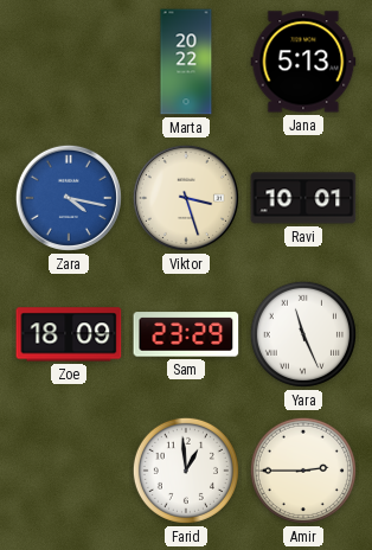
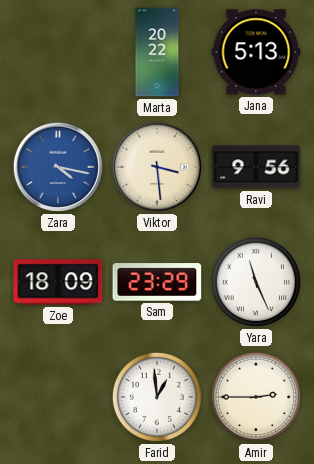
Viktor: 3:27 -> 3:29 (157, 167)
Ravi: 10:01 -> 9:56 (256, 167)
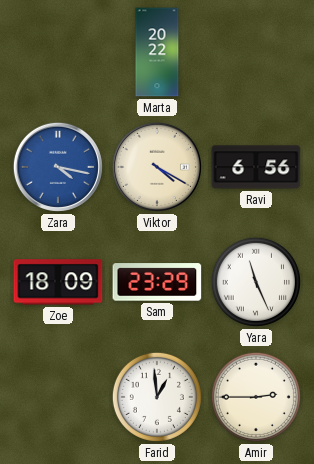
Jana: 5:13 -> none (256, 52)
Viktor: 3:29 -> 4:20 (157, 167)
Ravi: 9:56 -> 6:56 (256, 167)
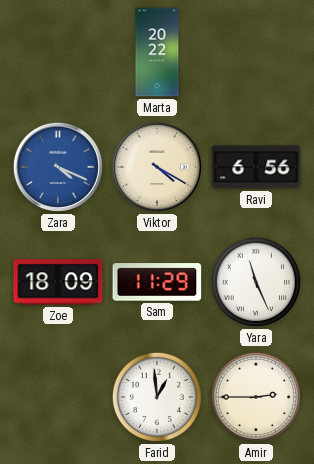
Zara: 4:17 -> 4:19 (58, 167)
Sam: 23:29 -> 11:29 (157, 282)
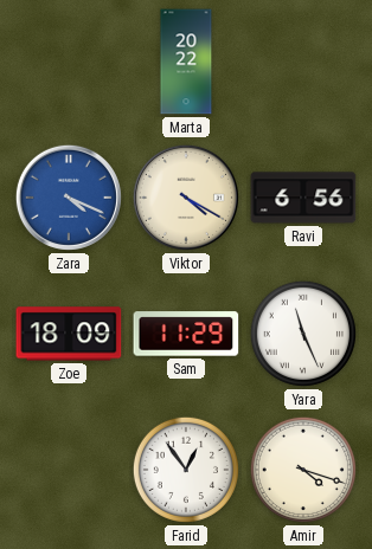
Farid: 12:59 -> 12:54 (186, 470)
Amir: 2:45 -> 4:18 (303, 470)
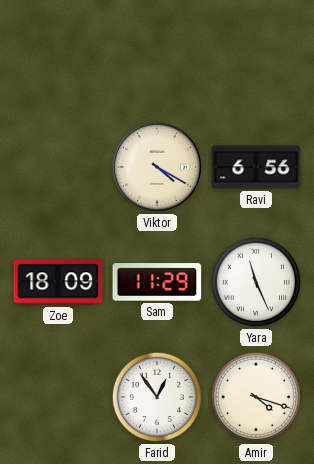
Marta: 20:22 -> none (186, 62)
Zara: 4:19 -> none (69, 198)
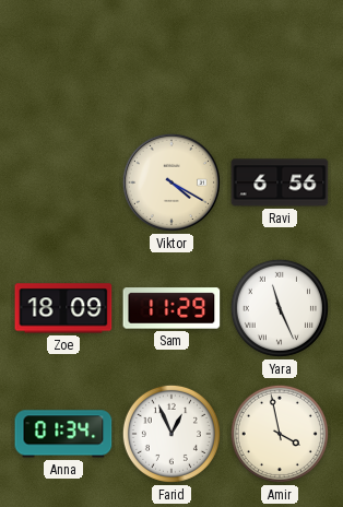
Anna: none -> 01:34 (63, 434)
Farid: 12:54 -> 12:56 (171, 434)
Amir: 4:18 -> 3:58 (280, 434)
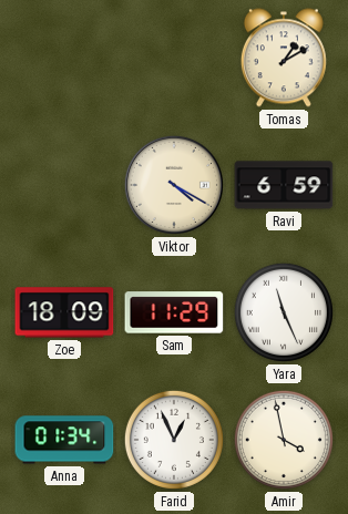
Tomas: none -> 1:10 (284, 58)
Ravi: 6:56 -> 6:59 (284, 185)
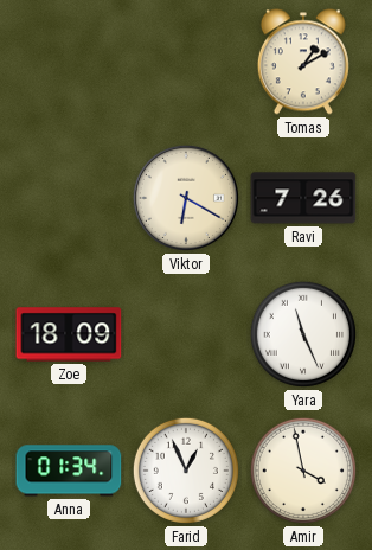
Viktor: 4:20 -> 6:20 (186, 198)
Ravi: 6:59 -> 7:26 (303, 198)
Sam: 11:29 -> none (174, 312)
